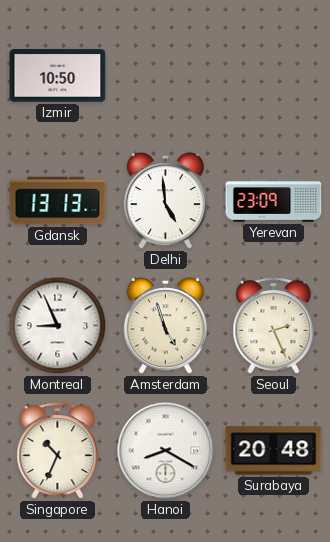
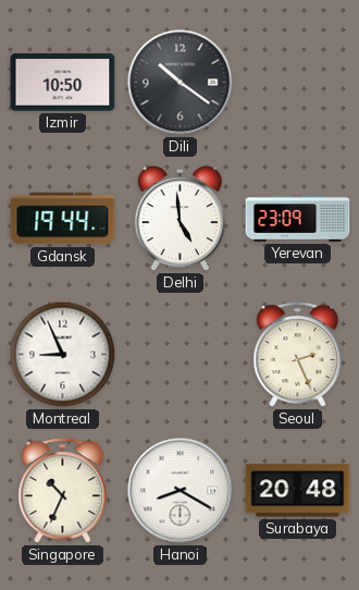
Dili: none -> 10:21 (181, 83)
Gdansk: 13:13 -> 19:44 (63, 219)
Amsterdam: 4:57 -> none (165, 326)
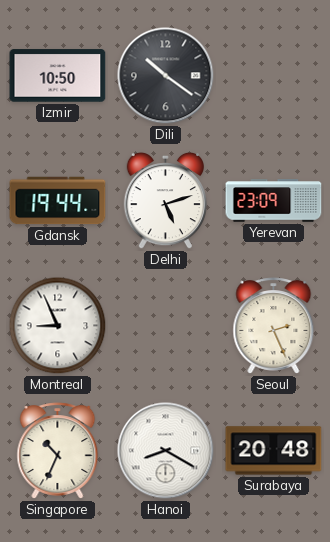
Delhi: 4:59 -> 5:12 (165, 201)
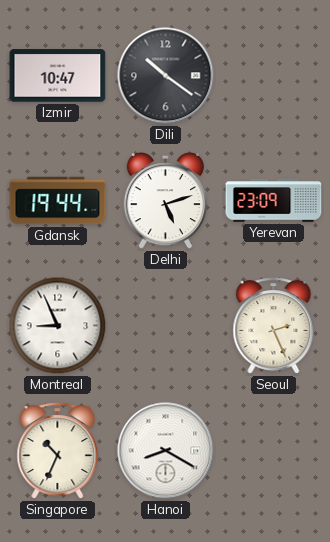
Izmir: 10:50 -> 10:47 (58, 76)
Surabaya: 20:48 -> none (274, 451)
